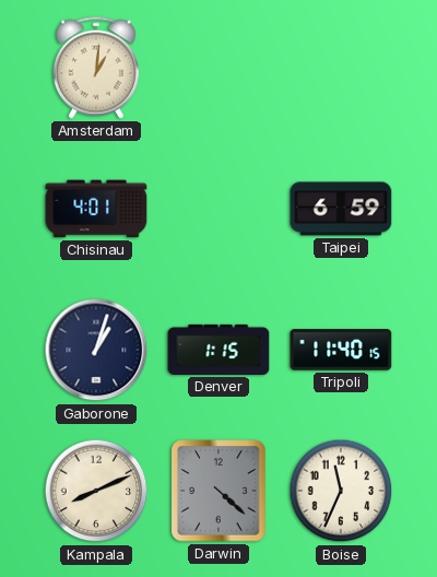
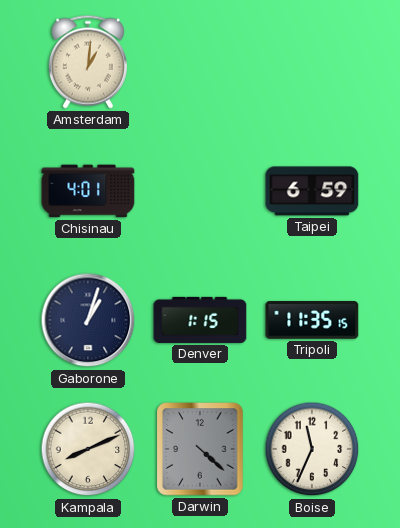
Tripoli: 11:40 -> 11:35 (312, 320)
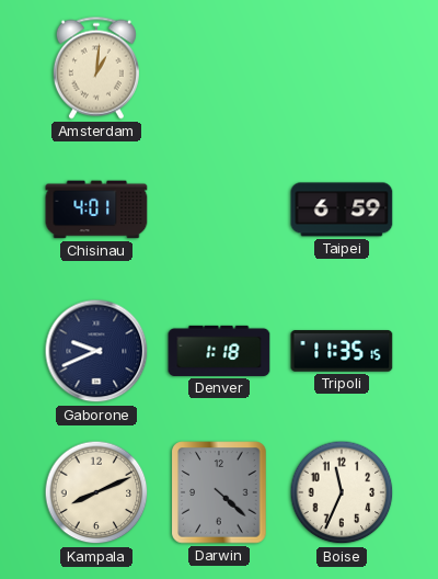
Gaborone: 1:03 -> 9:41 (96, 351)
Denver: 1:15 -> 1:18 (219, 351)
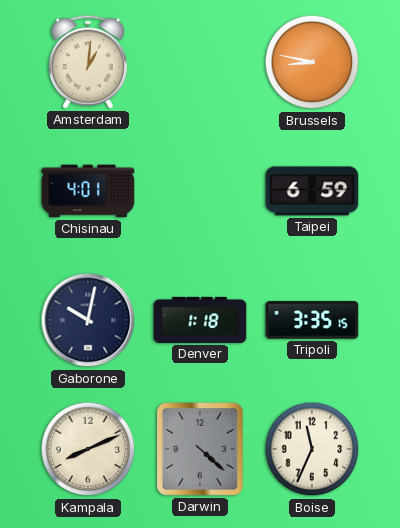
Brussels: none -> 8:47 (312, 62)
Gaborone: 9:41 -> 10:02 (88, 320)
Tripoli: 11:35 -> 3:35 (312, 320)
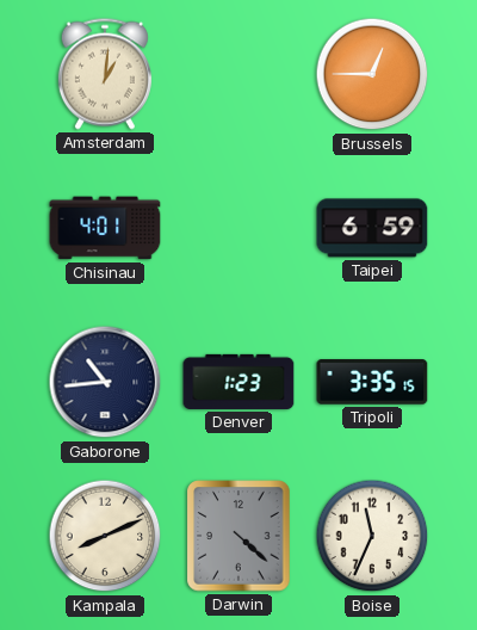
Brussels: 8:47 -> 12:45 (372, 74)
Gaborone: 10:02 -> 10:44 (105, 382)
Denver: 1:18 -> 1:23 (238, 382)
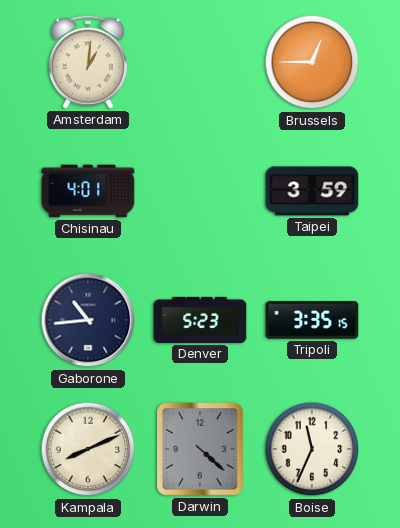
Taipei: 6:59 -> 3:59 (312, 191)
Denver: 1:23 -> 5:23 (200, 320)
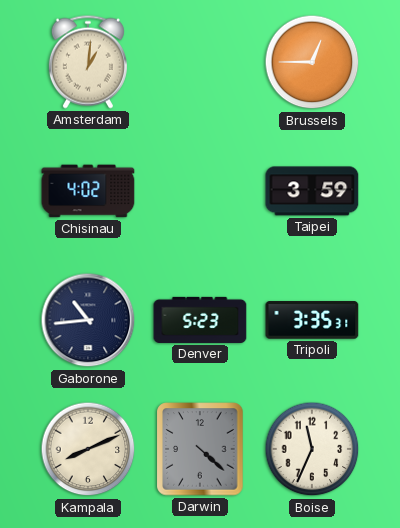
Chisinau: 4:01 -> 4:02 (88, 191)
Tripoli: 3:35:15 -> 3:35:31 (312, 320)
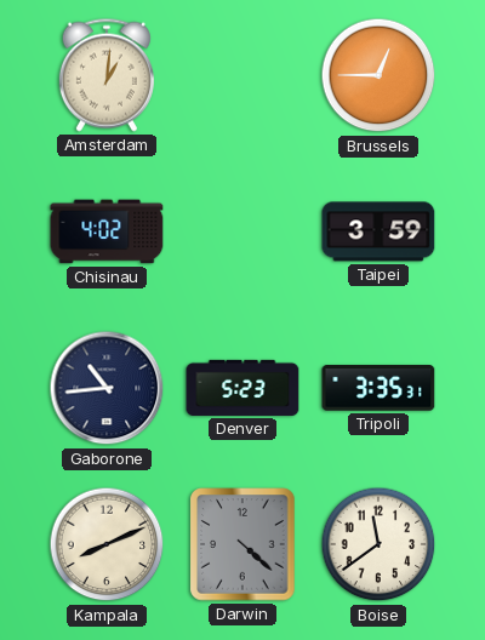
Boise: 11:34 -> 11:39 (378, 544)
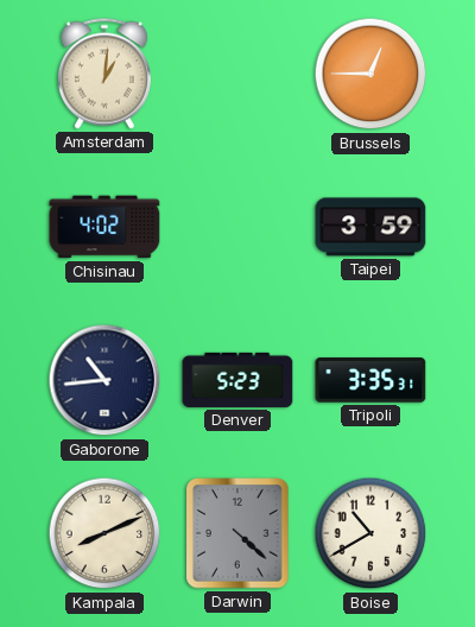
Boise: 11:39 -> 10:40 (370, 533)
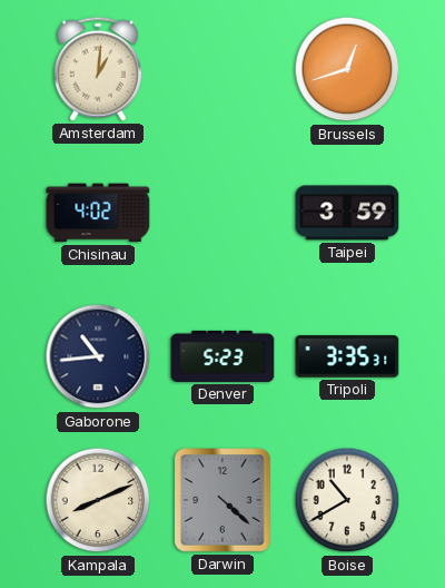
Brussels: 12:45 -> 12:42 (347, 69)
